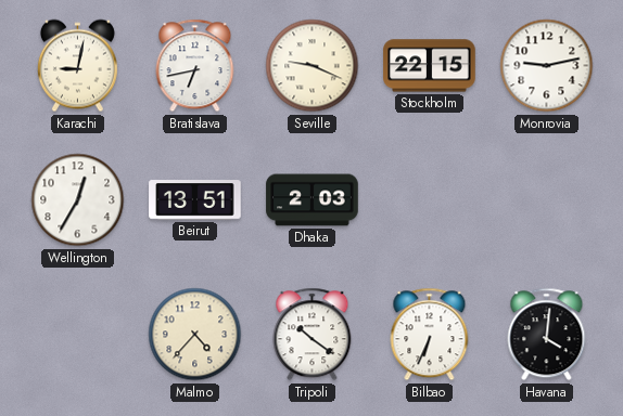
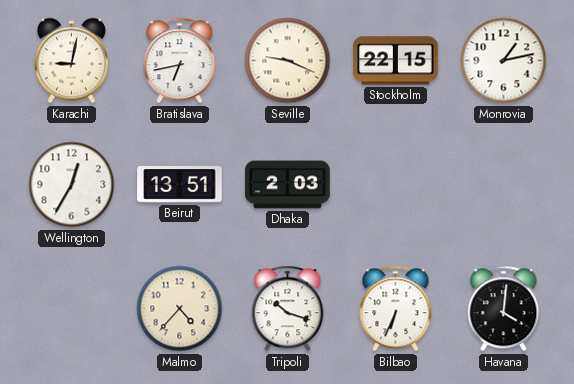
Monrovia: 9:13 -> 1:13 (504, 61)
Tripoli: 10:21 -> 10:18 (288, 309)
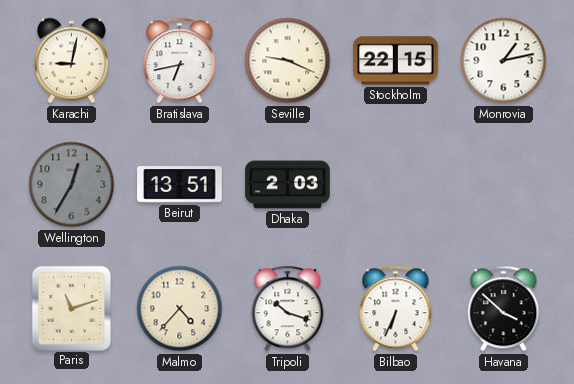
Wellington dial: white -> grey (72, 185)
Paris: none -> 11:12 (71, 308)
Havana: 4:01 -> 3:52 (504, 309)
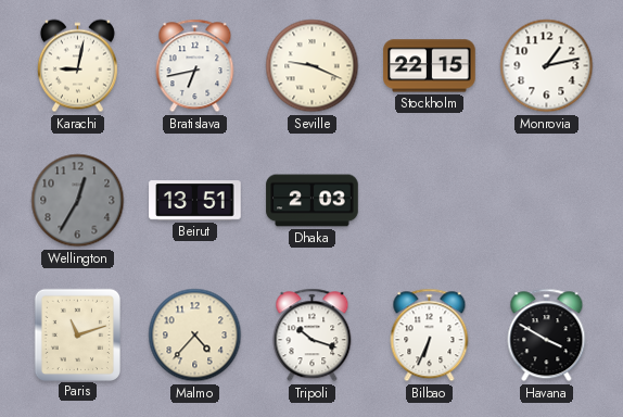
Havana: 3:52 -> 3:50 (547, 336)
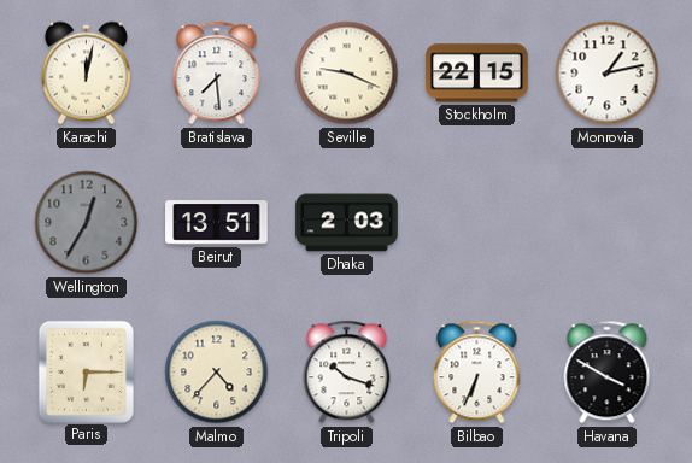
Karachi: 9:02 -> 12:02 (86, 74)
Bratislava: 6:43 -> 7:29 (217, 74)
Paris: 11:12 -> 6:15 (86, 371)
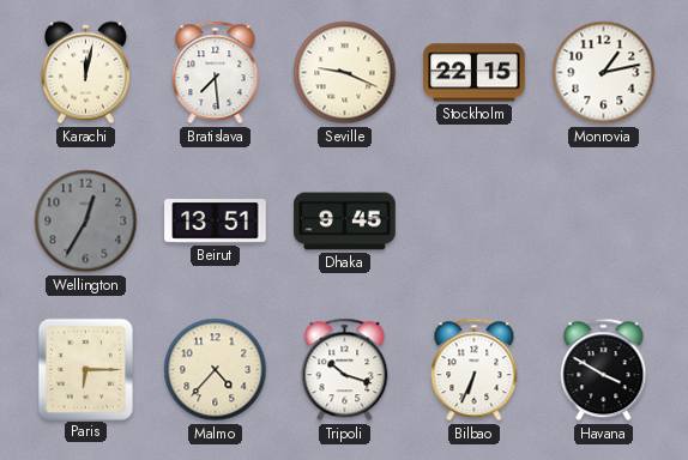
Dhaka: 2:03 -> 9:45 (345, 222)
